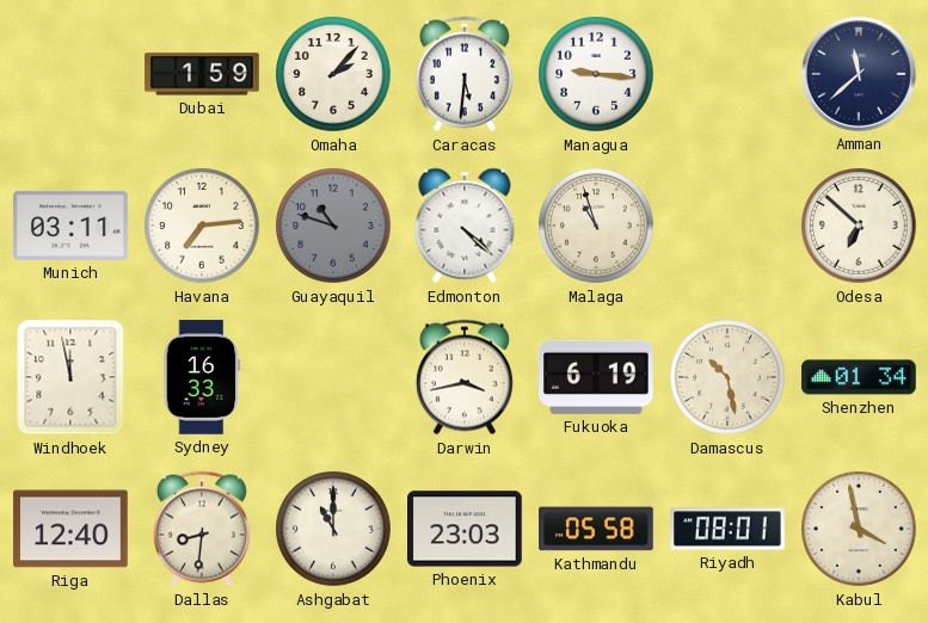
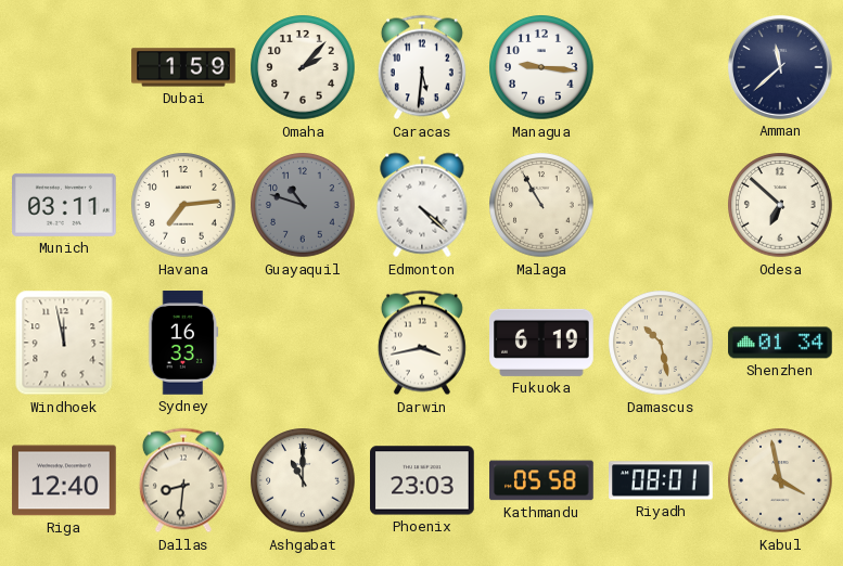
Malaga: 10:57 -> 10:55 (541, 205)
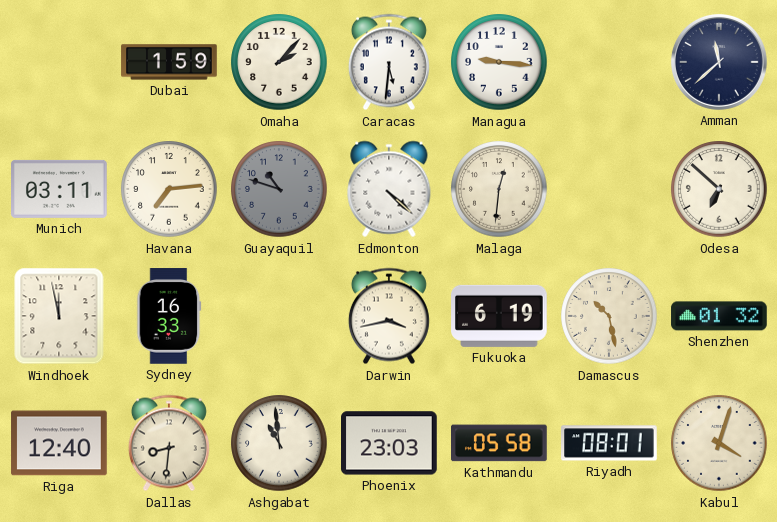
Malaga: 10:55 -> 12:31 (499, 189)
Shenzhen: 01:34 -> 01:32 (719, 316)
Ashgabat: 11:00 -> 10:59 (279, 443)
Kabul: 3:58 -> 4:03 (719, 443)
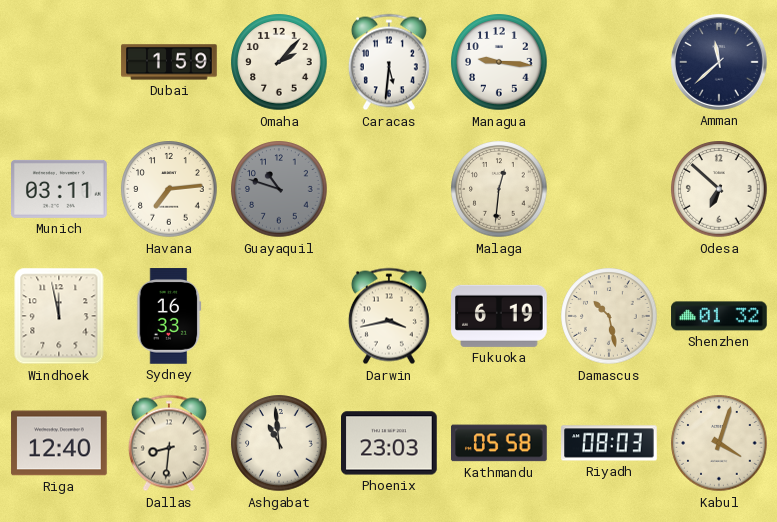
Edmonton: 4:22 -> none (389, 189)
Riyadh: 08:01 -> 08:03 (609, 443)
